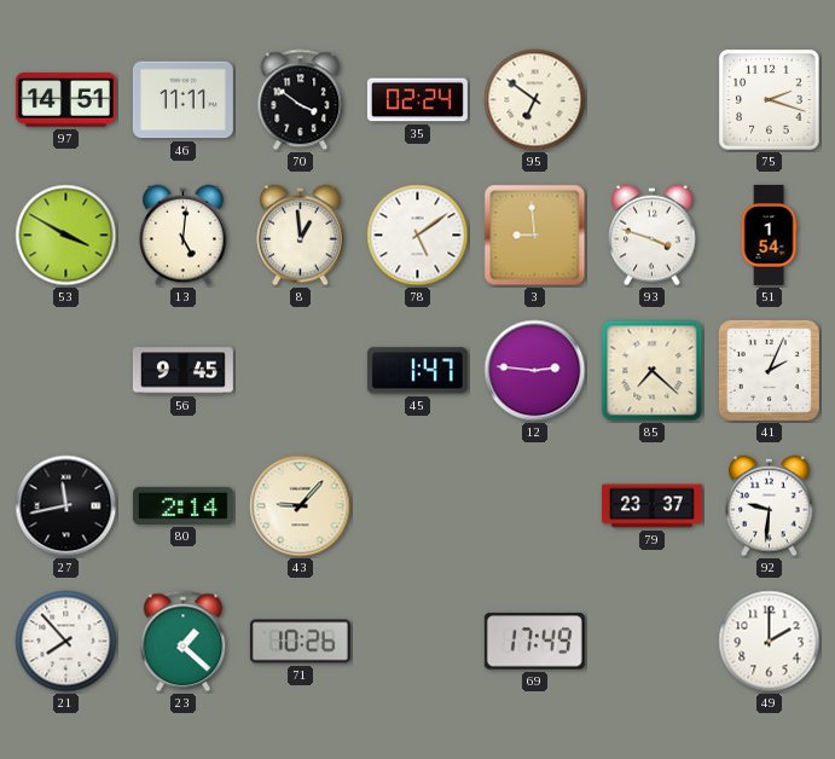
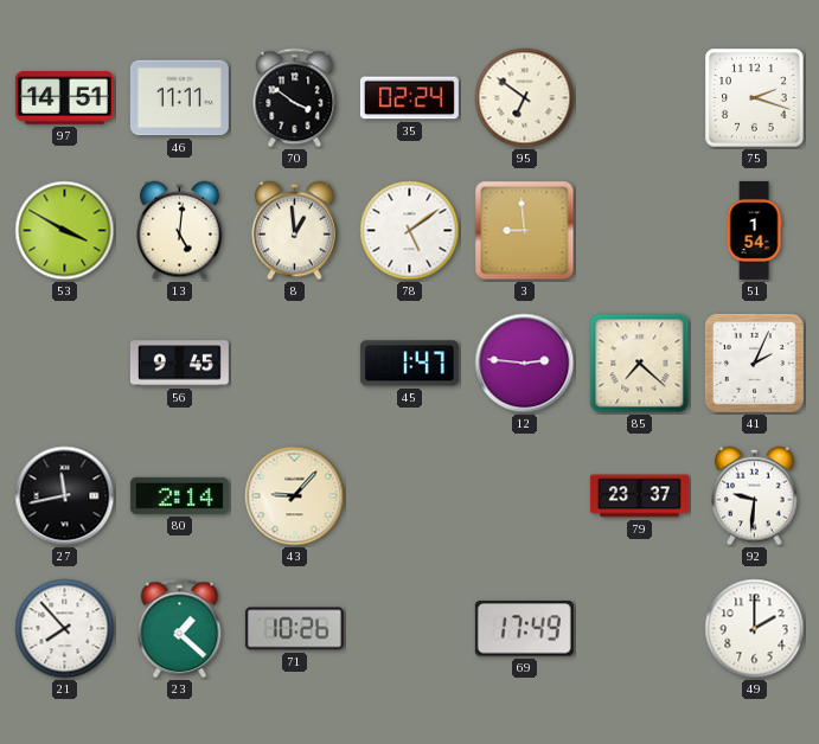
93: 3:48 -> none (653, 236)
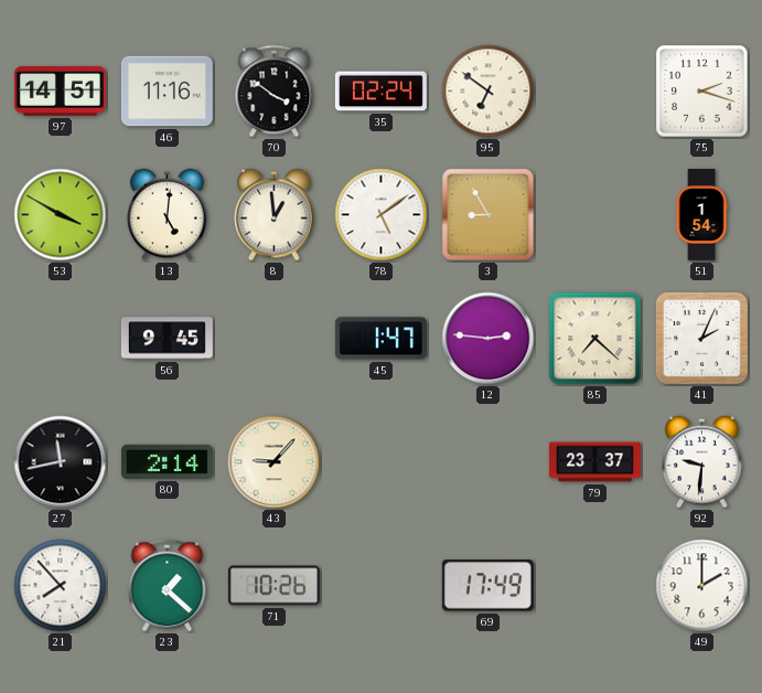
46: 11:11 -> 11:16 (167, 92)
3: 8:59 -> 8:55 (489, 215)
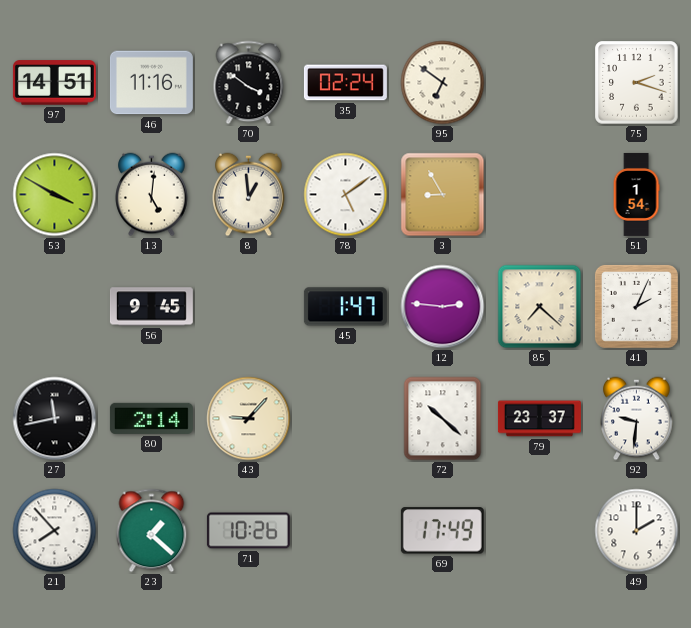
72: none -> 10:22 (443, 419)
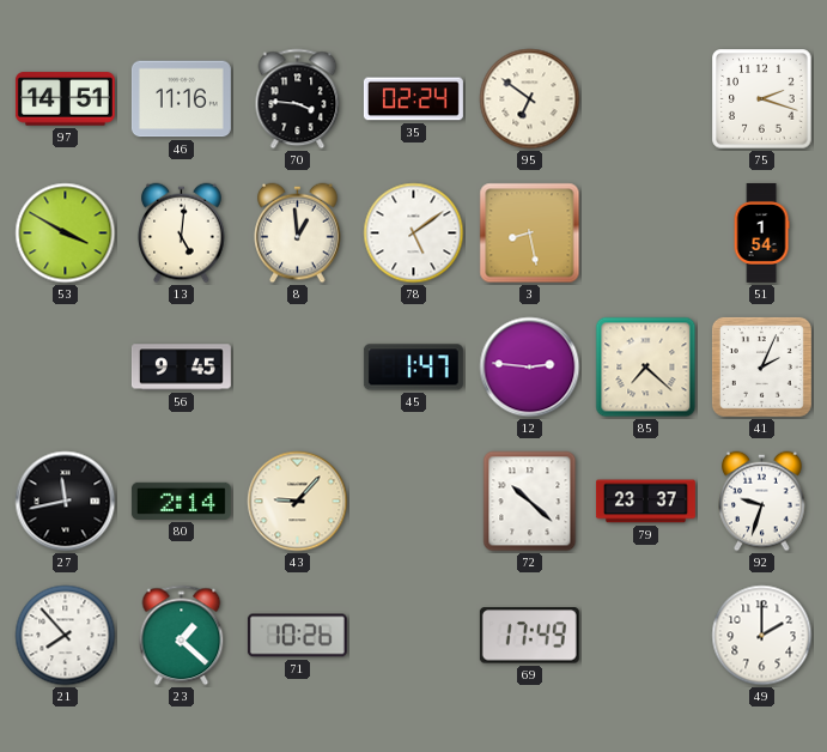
70: 3:51 -> 3:46 (298, 99)
3: 8:55 -> 8:28 (530, 234)
92: 9:31 -> 9:33 (762, 502)
